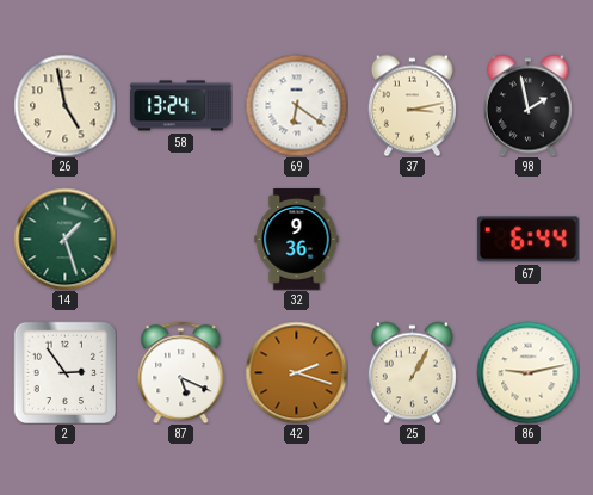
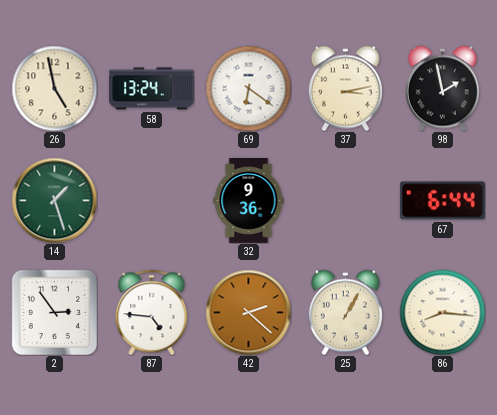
87: 5:19 -> 4:46 (152, 312)
42: 2:18 -> 2:22 (248, 312)
86: 9:13 -> 8:16 (442, 312)
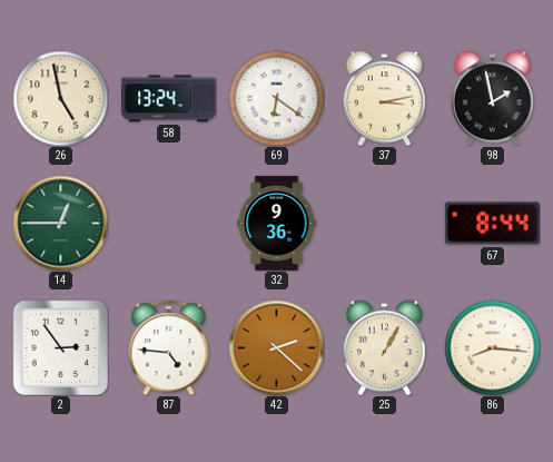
14: 1:27 -> 12:45 (60, 223)
67: 6:44 -> 8:44 (492, 224)
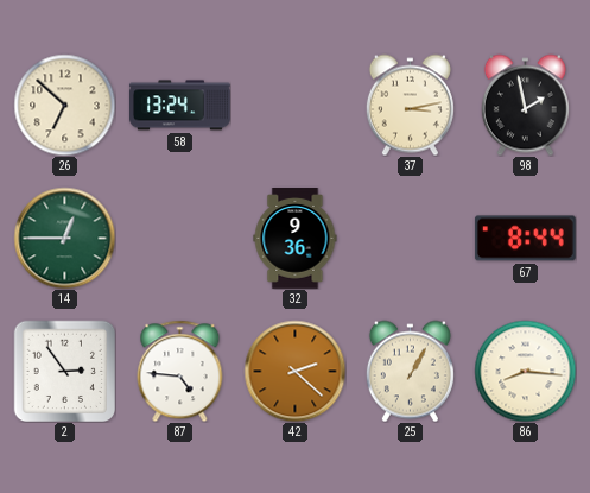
26: 4:58 -> 6:52 (64, 105)
69: 6:21 -> none (276, 98)
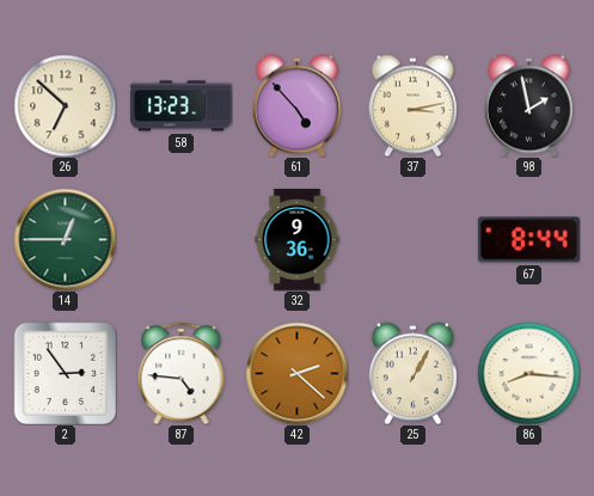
58: 13:24 -> 13:23 (182, 106)
61: none -> 4:53 (296, 105)
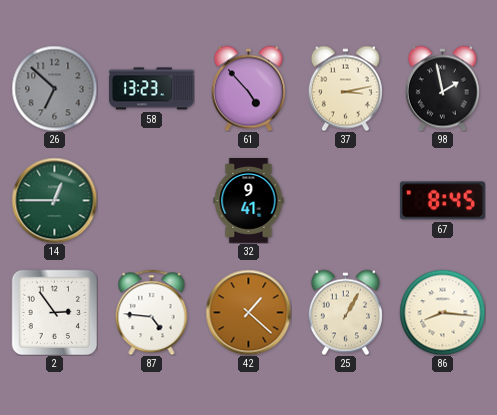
26 dial: cream -> grey (54, 88)
32: 9:36 -> 9:41 (249, 201)
67: 8:44 -> 8:45 (442, 201)
42: 2:22 -> 1:22 (248, 312)
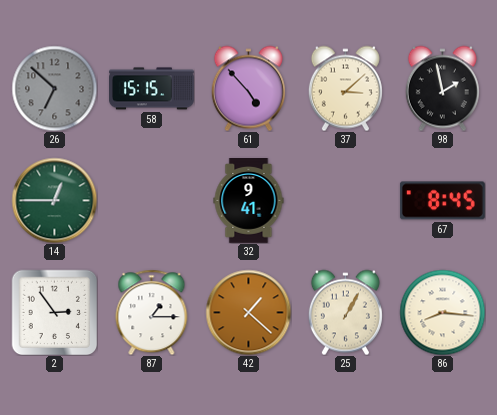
58: 13:23 -> 15:15 (152, 89)
37: 3:13 -> 3:08 (345, 88)
87: 4:46 -> 1:15 (152, 312)
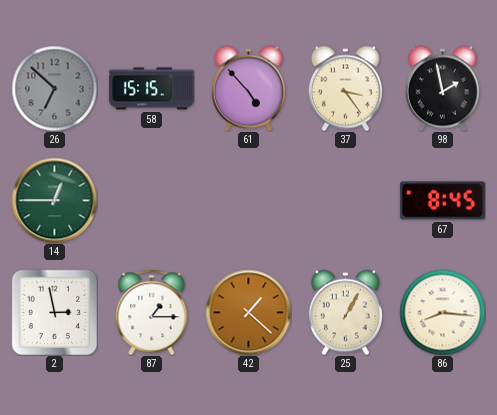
37: 3:08 -> 3:24 (345, 88)
32: 9:41 -> none (249, 201)
2: 2:54 -> 2:58 (54, 312)
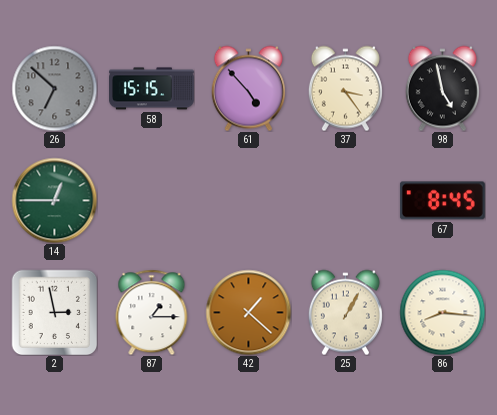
98: 1:58 -> 4:58 (442, 88)
